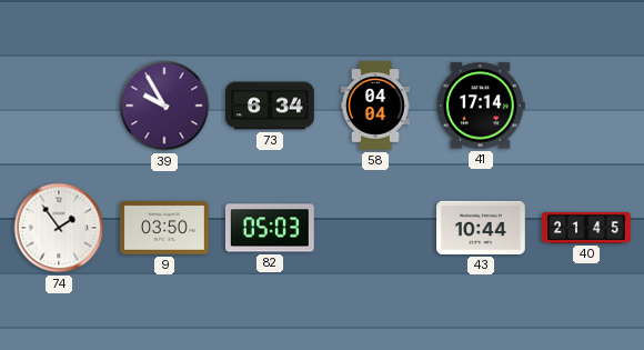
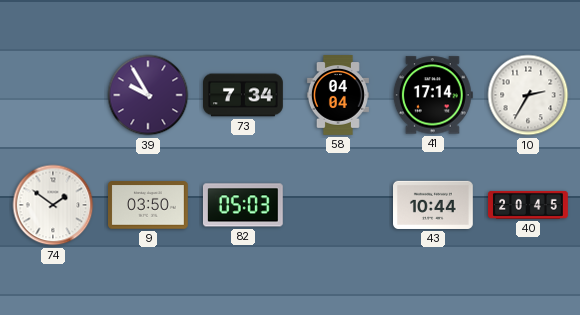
73: 6:34 -> 7:34 (244, 95)
10: none -> 2:35 (528, 95)
74: 1:54 -> 1:51 (53, 205)
40: 21:45 -> 20:45 (528, 205)
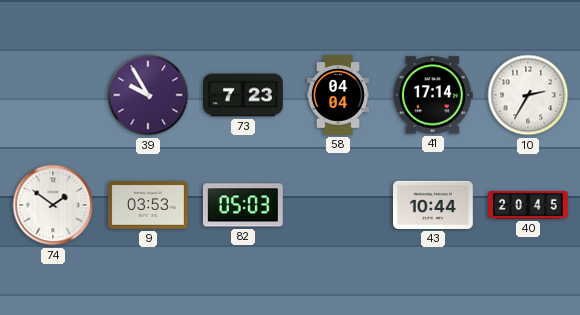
73: 7:34 -> 7:23 (244, 95)
9: 03:50 -> 03:53 (149, 205)
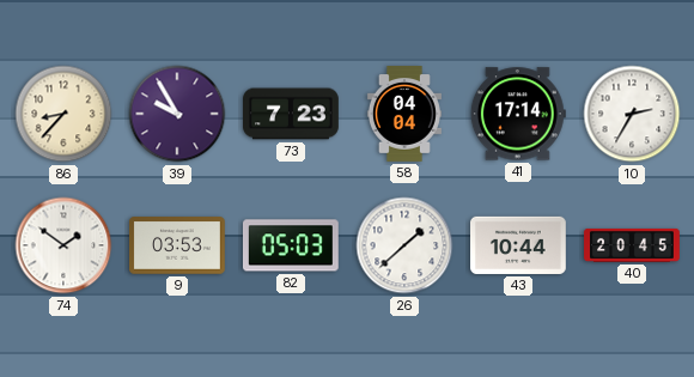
86: none -> 8:37 (63, 114)
26: none -> 1:38 (404, 245)
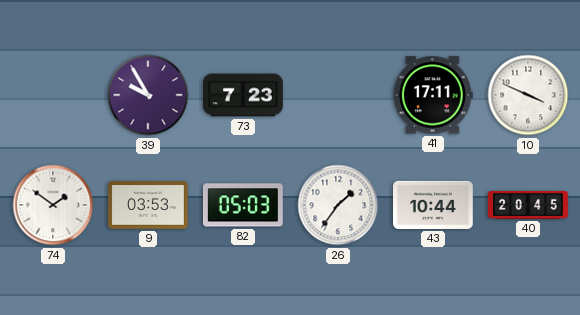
86: 8:37 -> none (63, 114)
58: 04:04 -> none (404, 115)
41: 17:14 -> 17:11 (433, 95)
10: 2:35 -> 3:49 (528, 95)
26: 1:38 -> 1:36 (338, 205)
